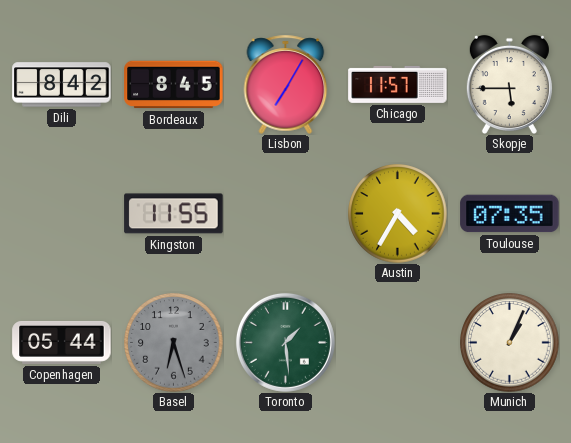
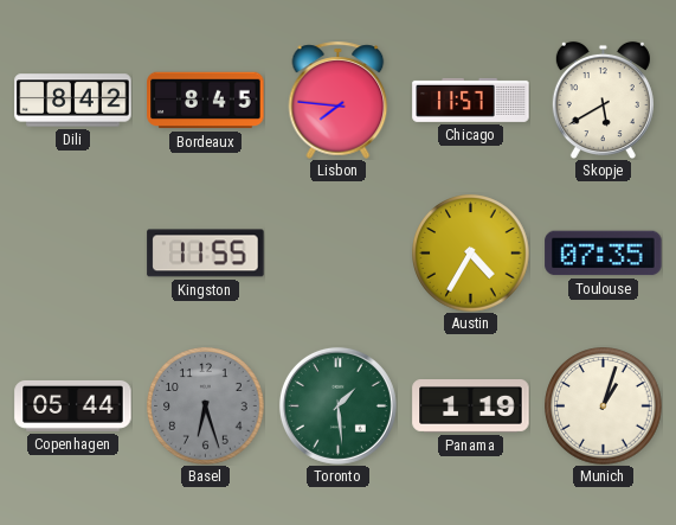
Lisbon: 7:05 -> 7:46 (339, 100)
Skopje: 5:45 -> 5:40 (603, 100)
Panama: none -> 1:19 (471, 406)
Munich: 1:04 -> 1:03 (604, 406)
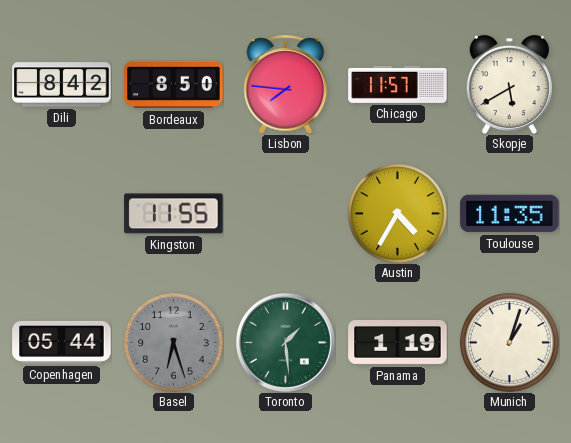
Bordeaux: 8:45 -> 8:50 (174, 85)
Toulouse: 07:35 -> 11:35 (510, 214)
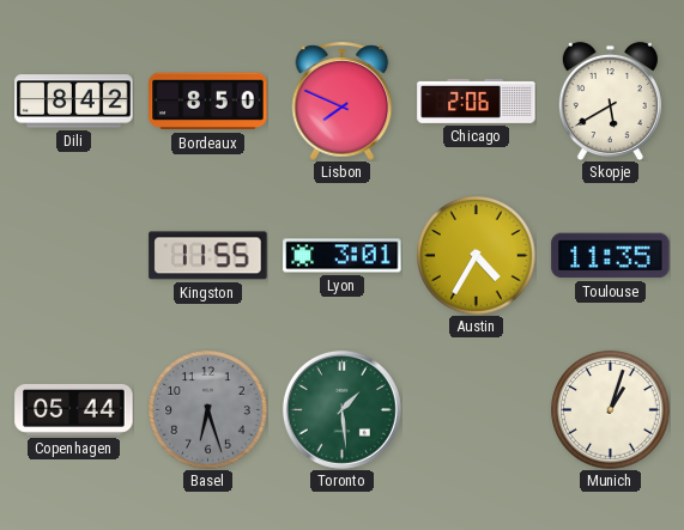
Lisbon: 7:46 -> 7:49 (343, 100)
Chicago: 11:57 -> 2:06 (477, 100)
Lyon: none -> 3:01 (343, 256)
Panama: 1:19 -> none (398, 343)
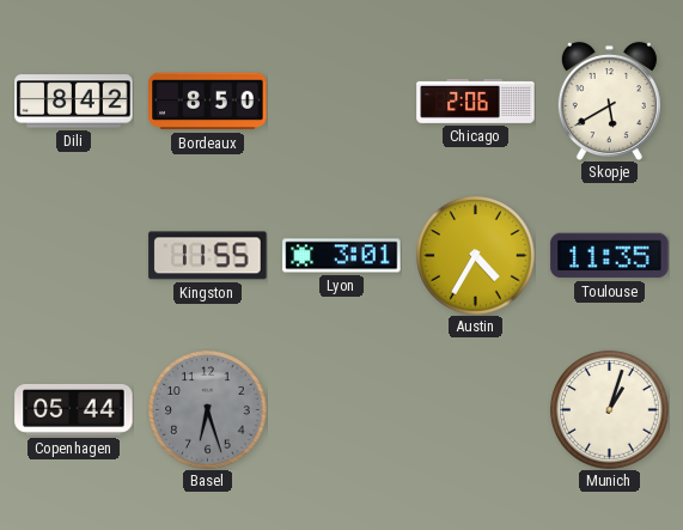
Lisbon: 7:49 -> none (343, 100)
Toronto: 1:29 -> none (341, 409)
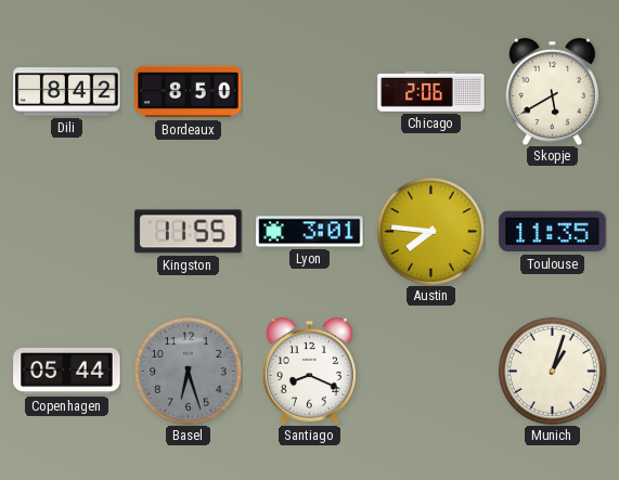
Austin: 4:35 -> 7:46 (431, 232)
Santiago: none -> 8:19 (309, 371)
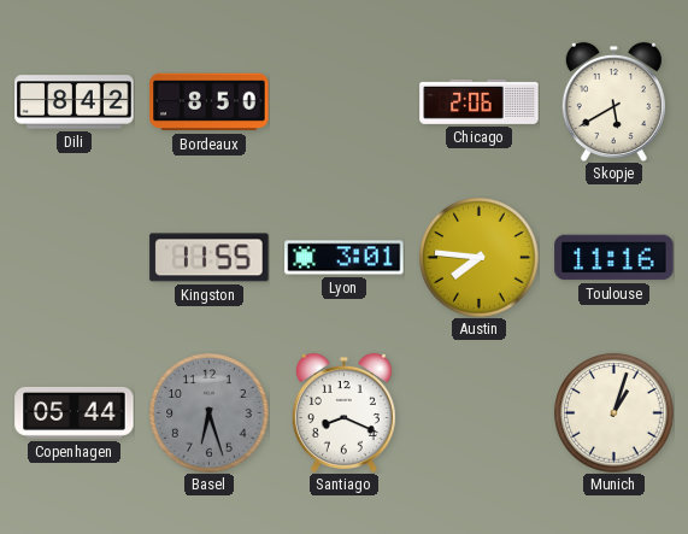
Toulouse: 11:35 -> 11:16 (615, 258)
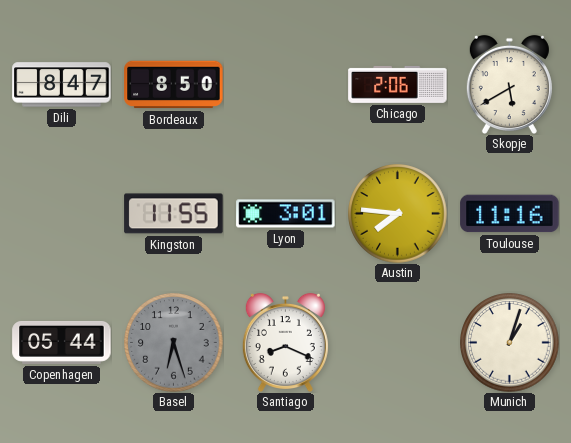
Dili: 8:42 -> 8:47 (62, 85)
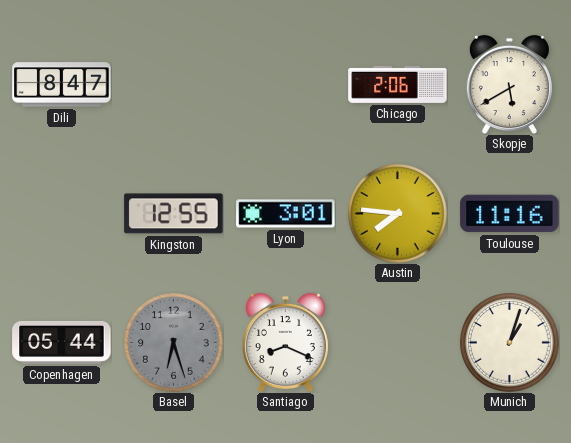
Bordeaux: 8:50 -> none (174, 85)
Kingston: 11:55 -> 12:55 (174, 214)
